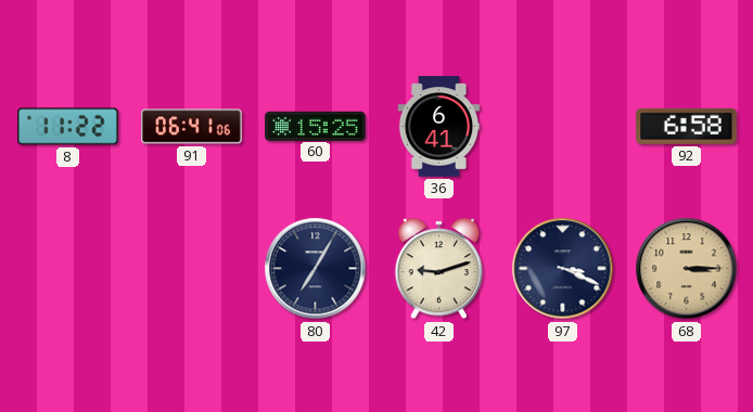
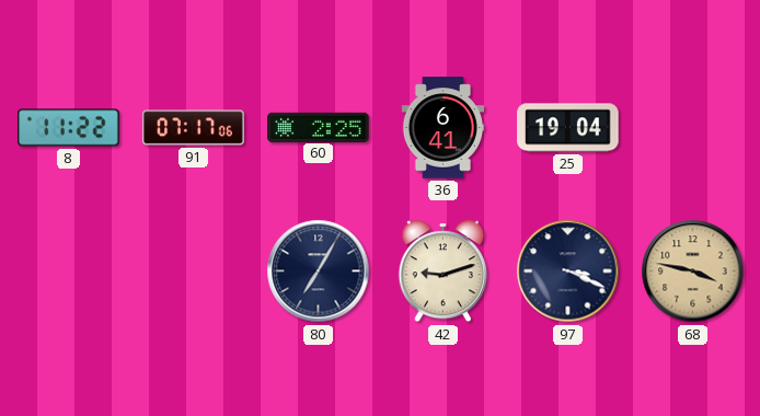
91: 06:41 -> 07:17 (194, 128)
60: 15:25 -> 2:25 (319, 127)
25: none -> 19:04 (568, 128)
92: 6:58 -> none (687, 126)
68: 3:15 -> 3:47 (693, 271)
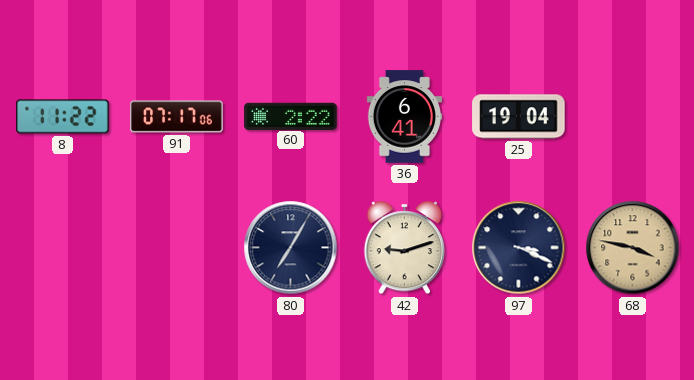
60: 2:25 -> 2:22 (291, 116)
